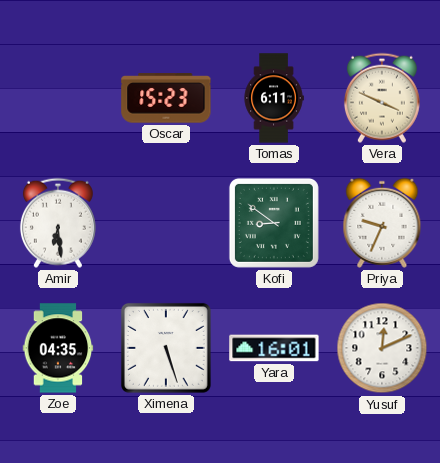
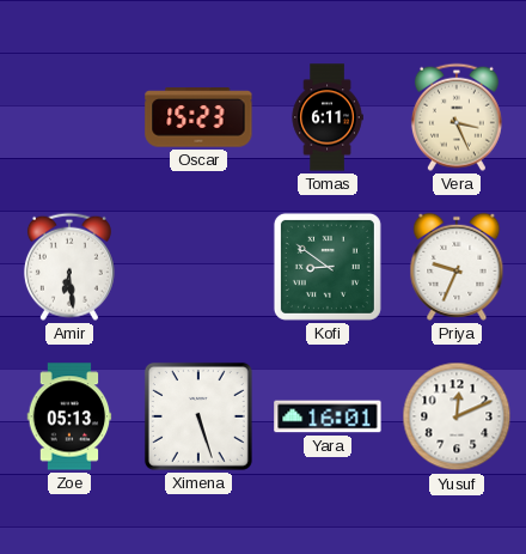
Vera: 3:49 -> 3:26 (457, 117)
Zoe: 04:35 -> 05:13 (69, 416)
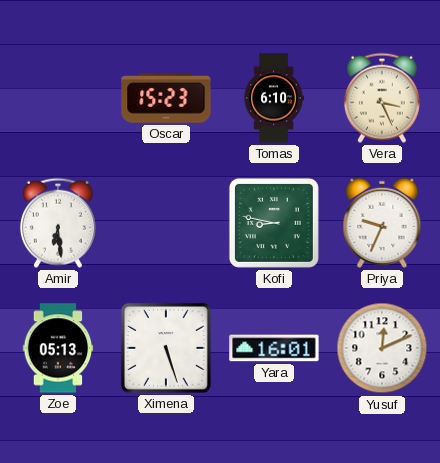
Tomas: 6:11 -> 6:10 (274, 98)
Kofi: 8:51 -> 8:47 (274, 223)
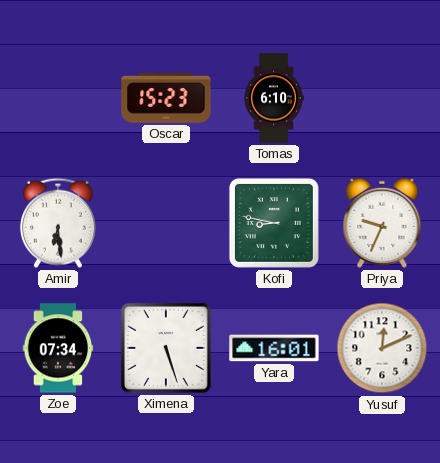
Vera: 3:26 -> none (382, 98)
Zoe: 05:13 -> 07:34 (58, 348)
